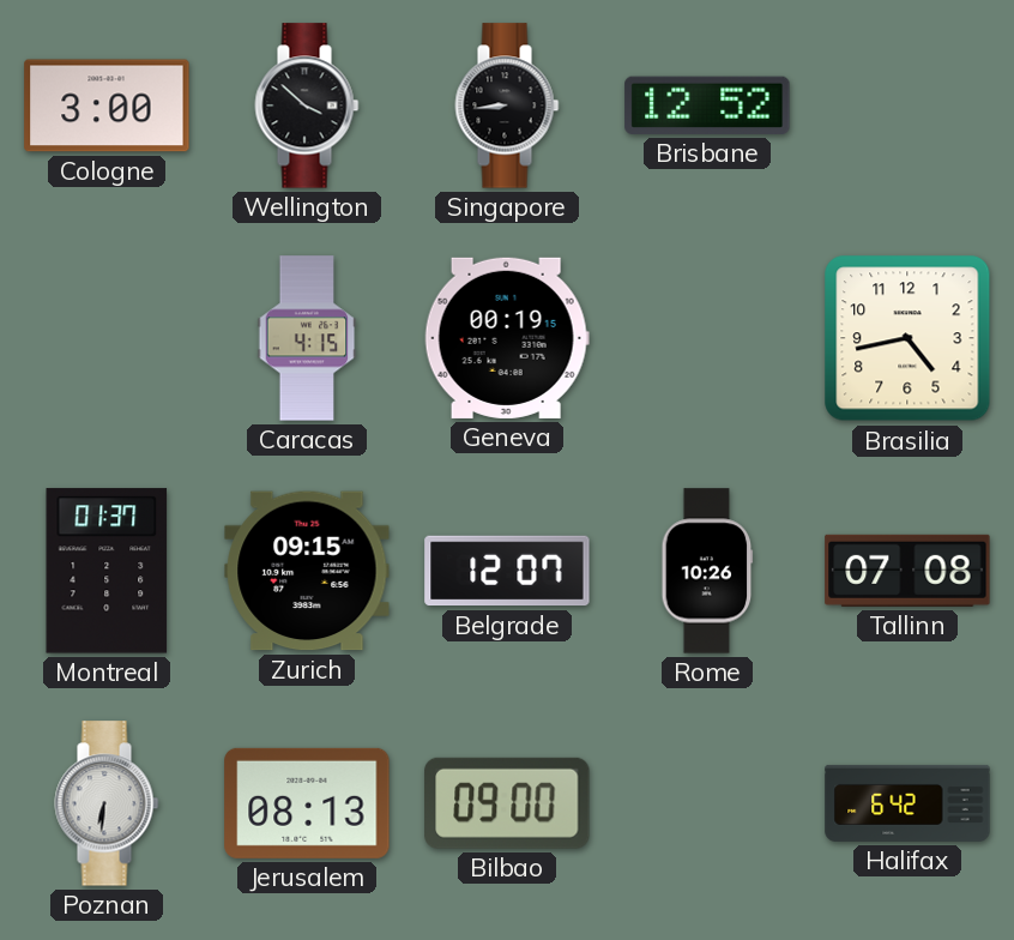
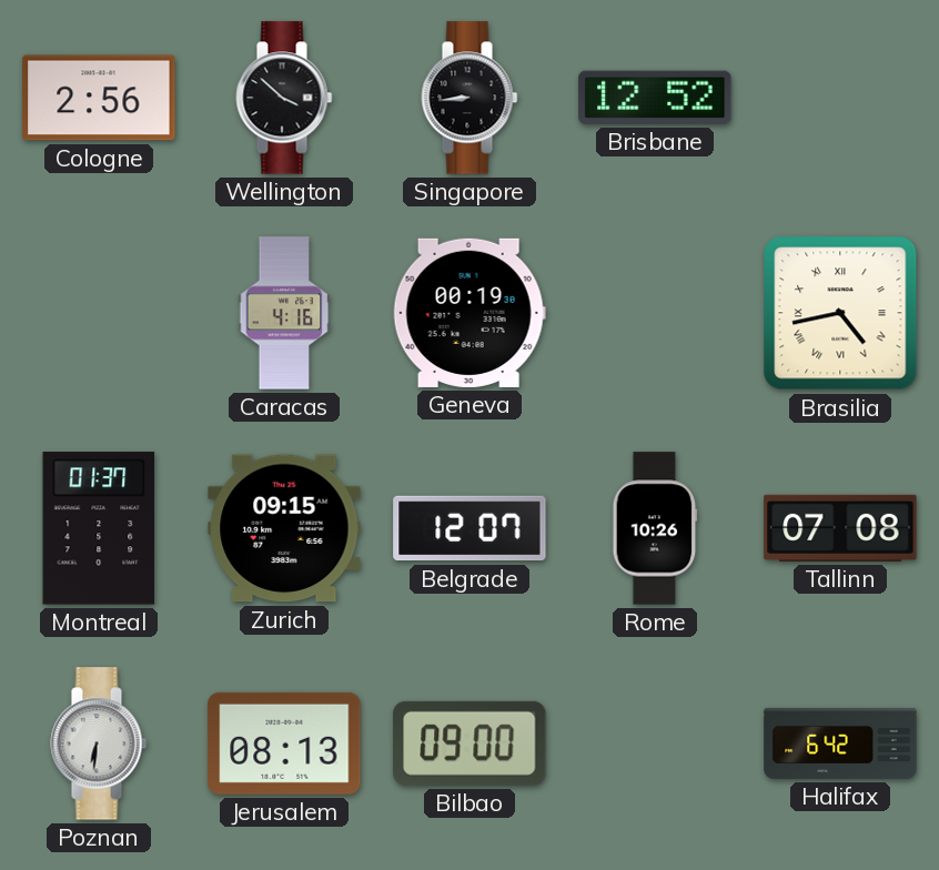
Cologne: 3:00 -> 2:56 (99, 98)
Caracas: 4:15 -> 4:16 (284, 313)
Geneva: 00:19:15 -> 00:19:30 (469, 313)
Brasilia numerals: Arabic -> Roman (840, 313)
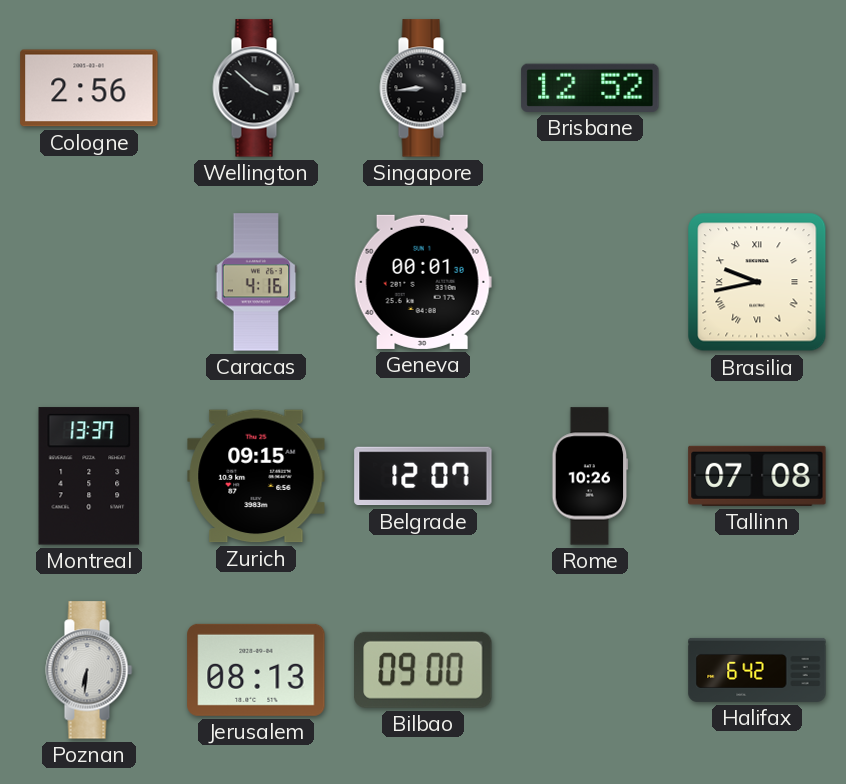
Geneva: 00:19 -> 00:01 (423, 282)
Brasilia: 4:43 -> 9:43 (757, 282)
Montreal: 01:37 -> 13:37 (89, 476)
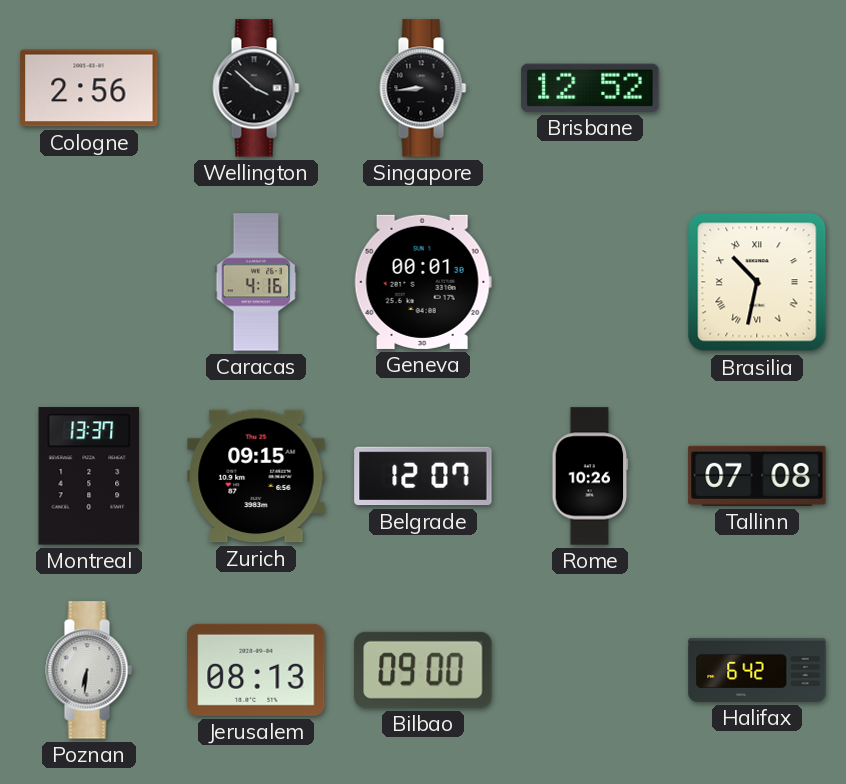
Brasilia: 9:43 -> 10:32 (757, 282)
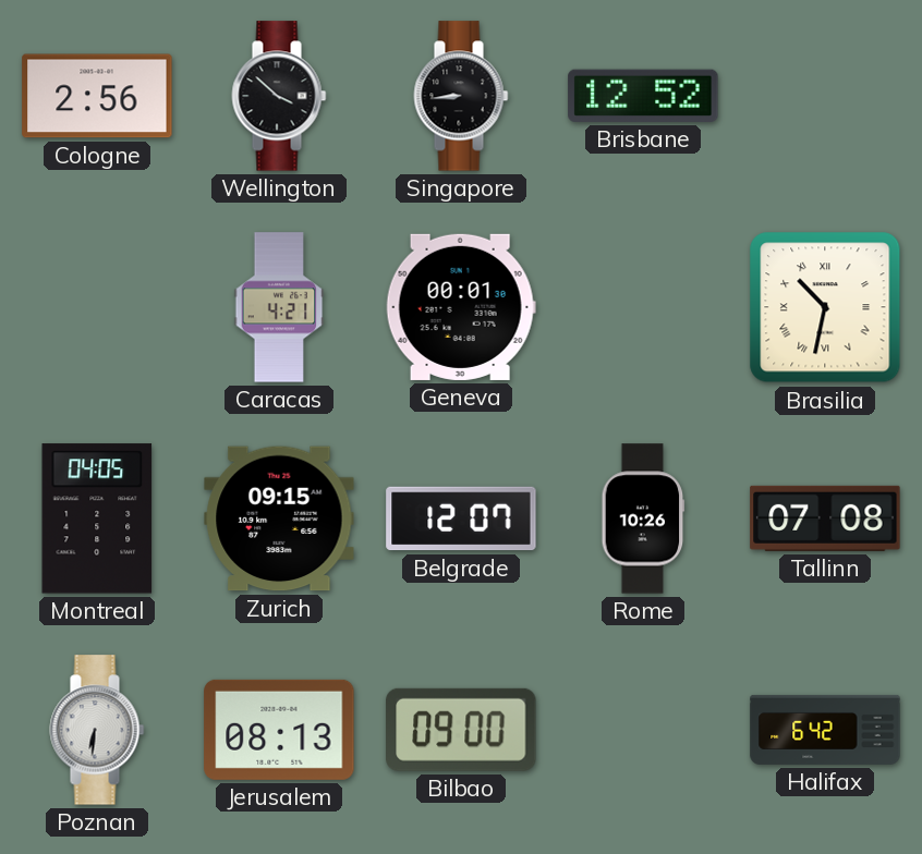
Caracas: 4:16 -> 4:21 (279, 307)
Montreal: 13:37 -> 04:05 (97, 518)
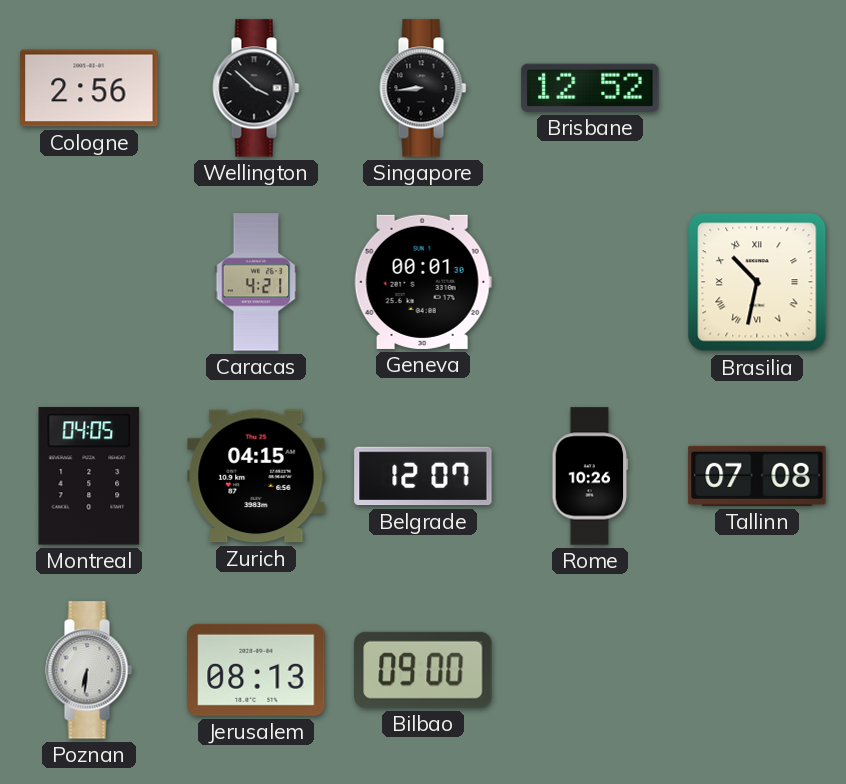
Zurich: 09:15 -> 04:15 (256, 476)
Halifax: 6:42 -> none (825, 730)
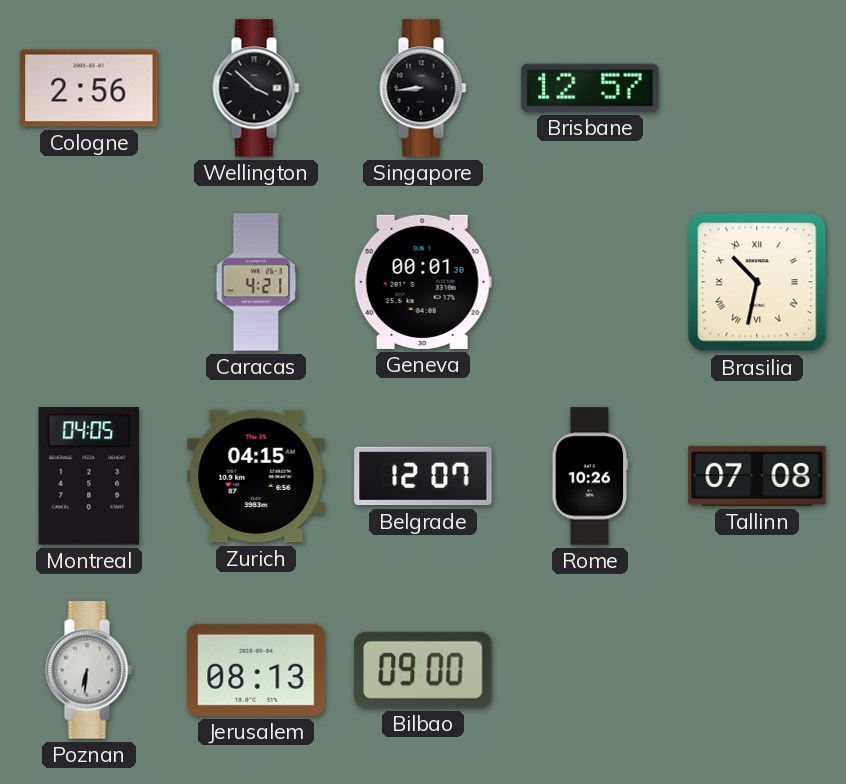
Brisbane: 12:52 -> 12:57 (590, 88)
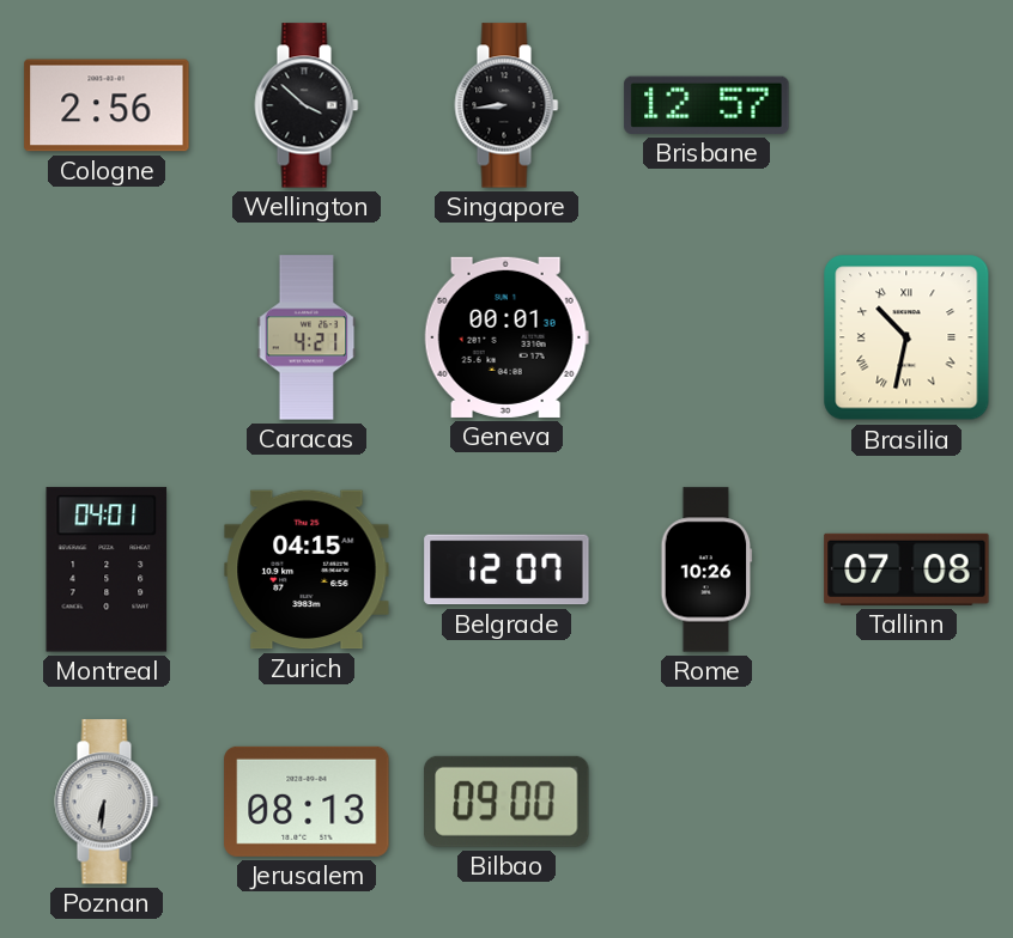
Montreal: 04:05 -> 04:01 (107, 569)
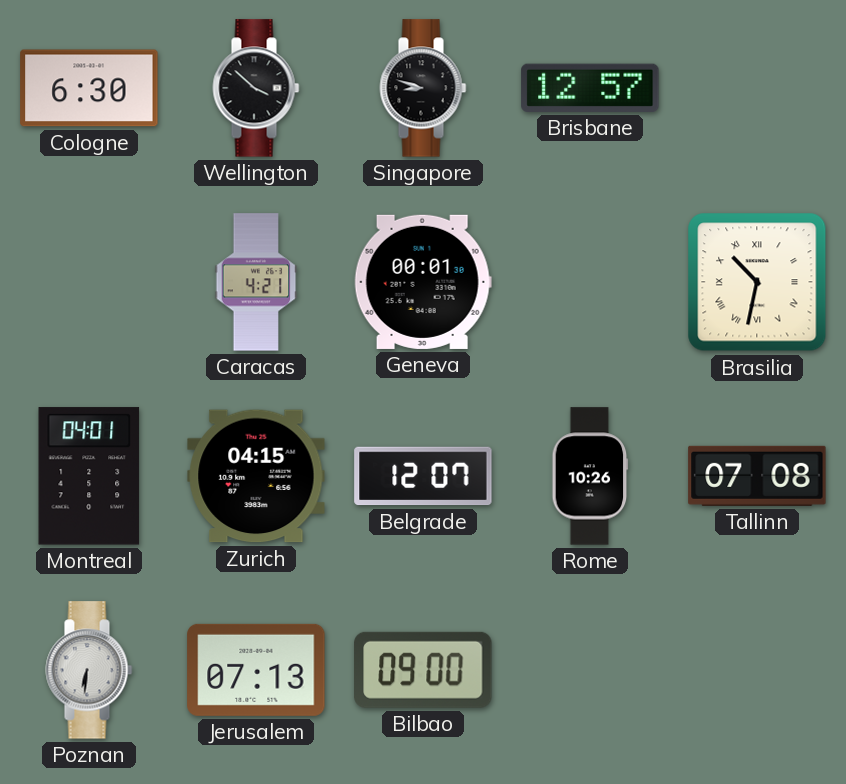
Cologne: 2:56 -> 6:30 (89, 88)
Singapore: 8:44 -> 8:48 (423, 88)
Jerusalem: 08:13 -> 07:13 (256, 670)
